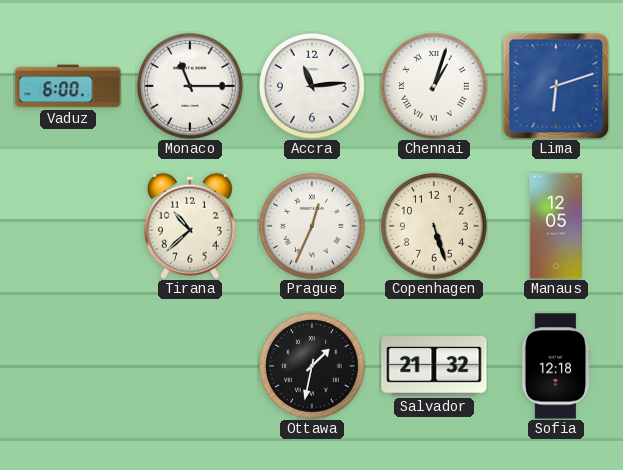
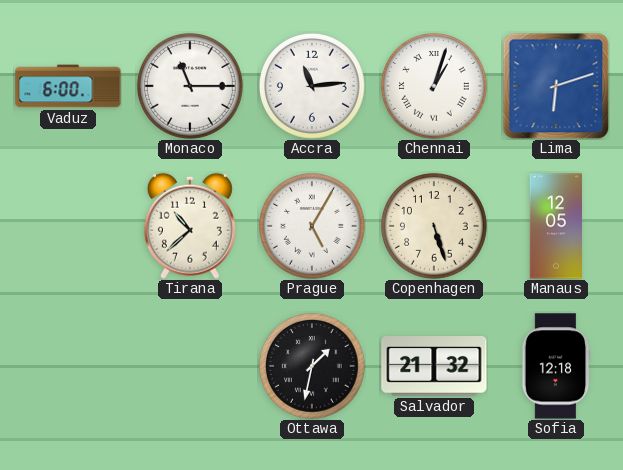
Prague: 12:34 -> 5:05 (312, 226)
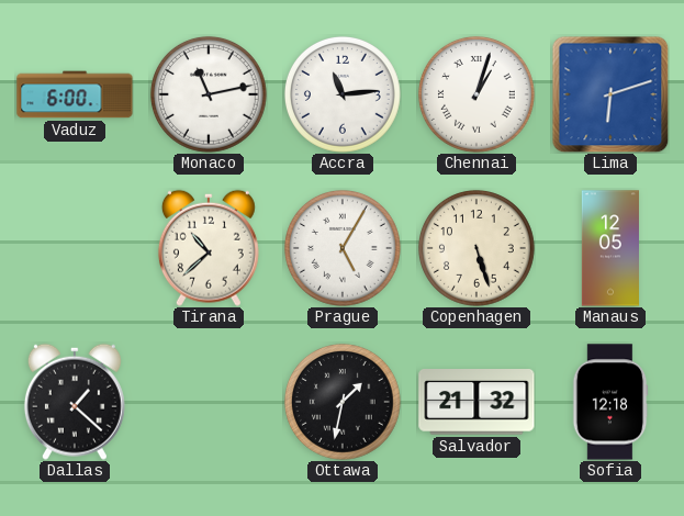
Monaco: 11:15 -> 11:13 (209, 94)
Dallas: none -> 1:22 (75, 402)
